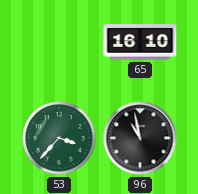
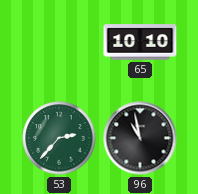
65: 16:10 -> 10:10 (140, 42)
53: 3:37 -> 2:37 (59, 138)
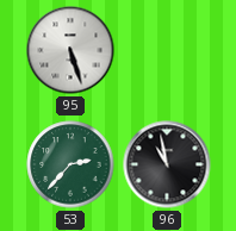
95: none -> 5:27 (70, 50)
65: 10:10 -> none (140, 42)
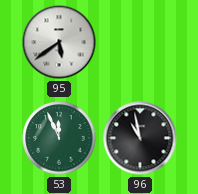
95: 5:27 -> 5:39 (59, 42)
53: 2:37 -> 11:56 (59, 138)
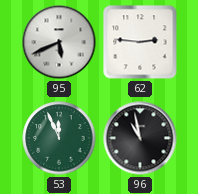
95: 5:39 -> 5:41 (59, 42)
62: none -> 2:46 (140, 42)
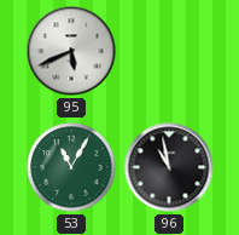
62: 2:46 -> none (140, 42)
53: 11:56 -> 11:05 (71, 167)
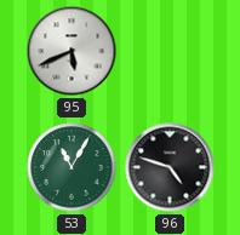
96: 10:58 -> 4:48 (170, 167)
